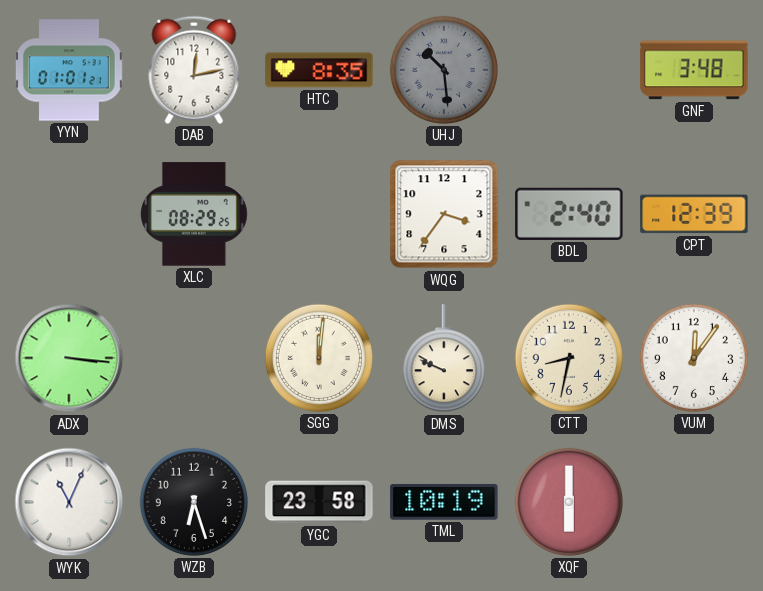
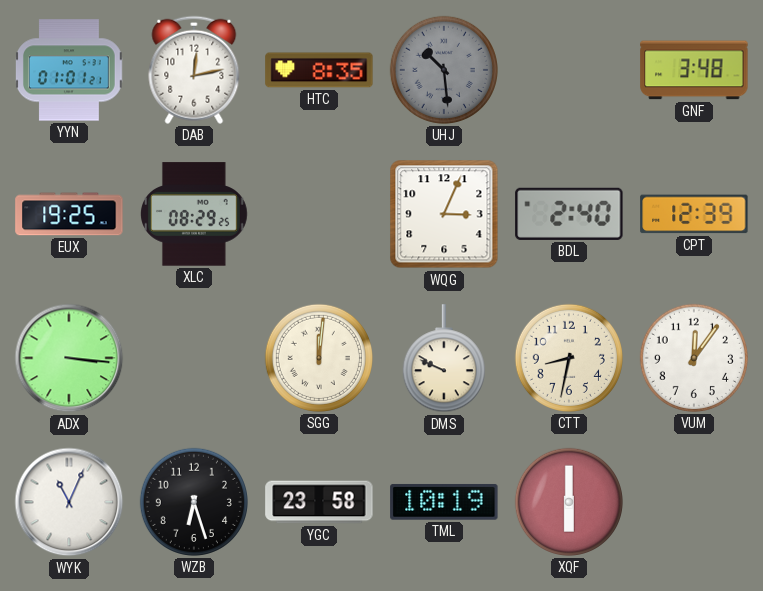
EUX: none -> 19:25 (69, 214)
WQG: 3:36 -> 3:04 (444, 214)
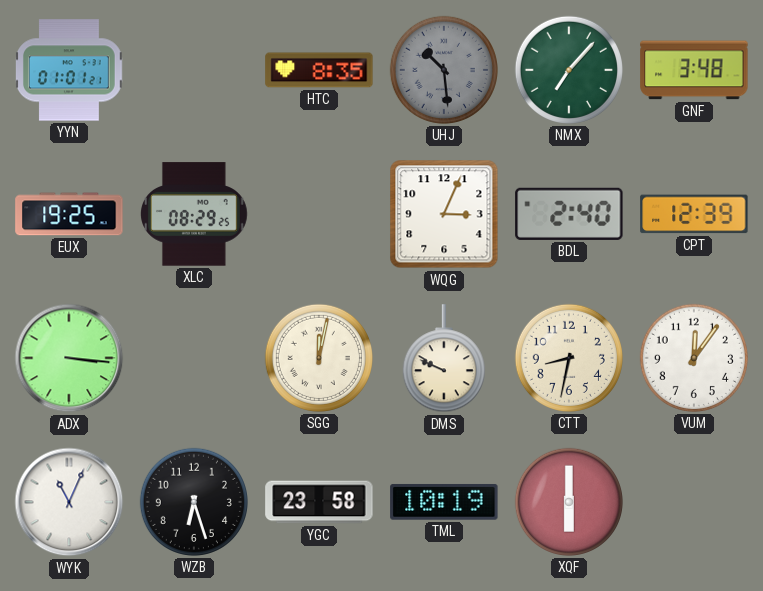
DAB: 12:13 -> none (194, 70)
NMX: none -> 7:07 (569, 70)
SGG: 12:01 -> 12:02 (319, 358)
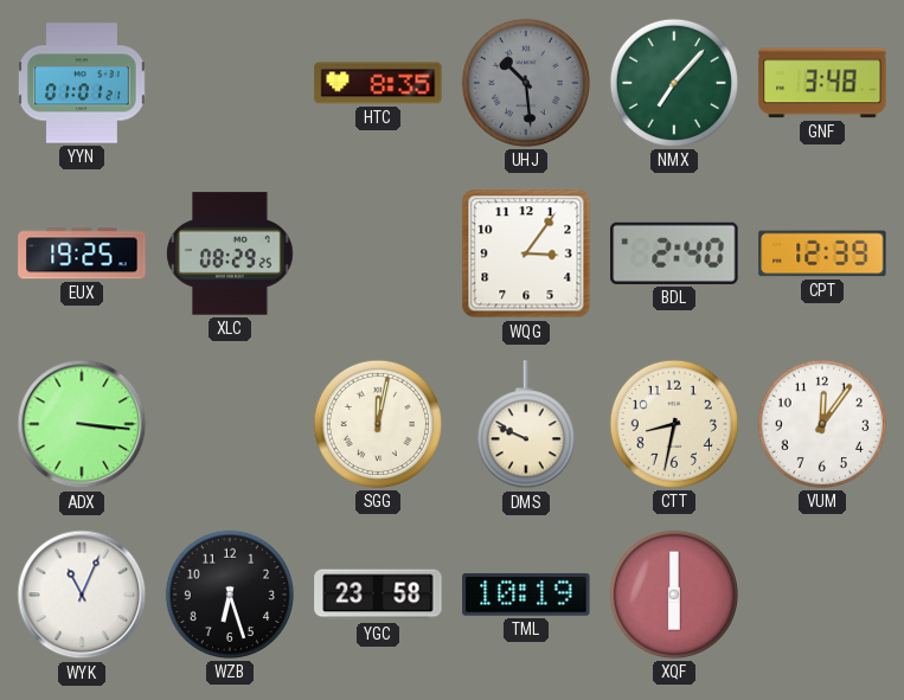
WQG: 3:04 -> 3:06 (526, 253)
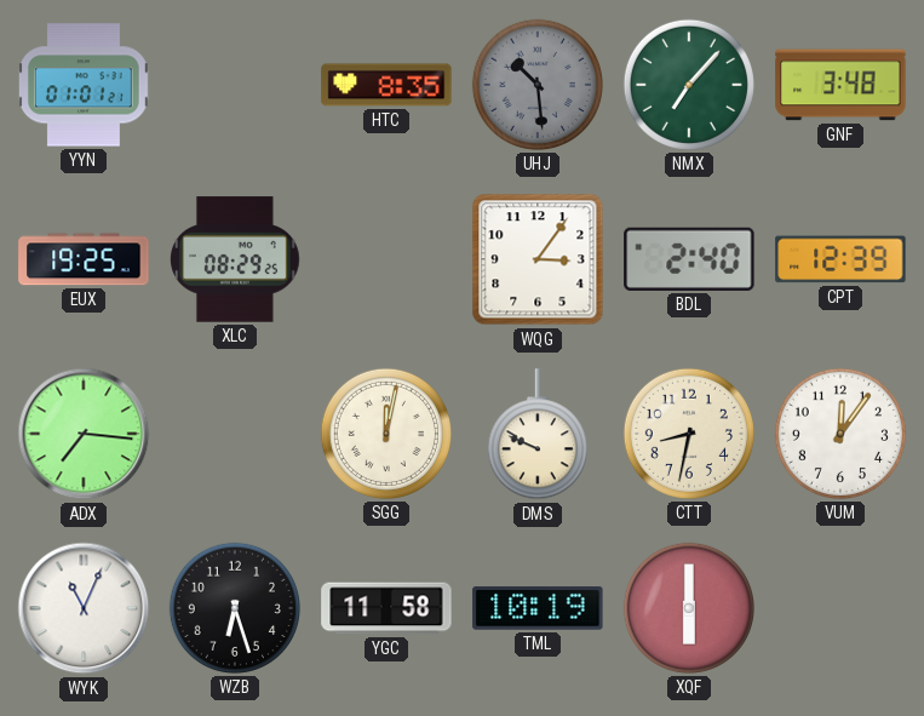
ADX: 3:16 -> 7:16 (84, 434)
YGC: 23:58 -> 11:58 (386, 608)
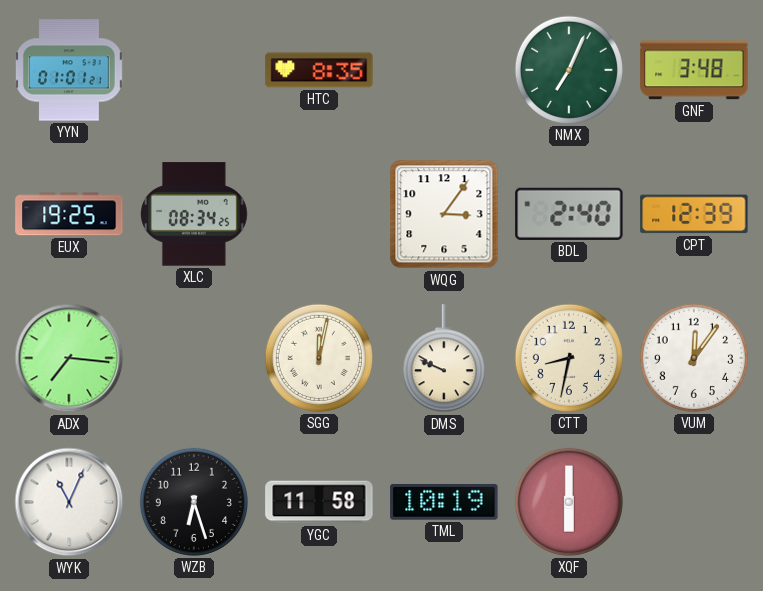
UHJ: 10:29 -> none (538, 85)
NMX: 7:07 -> 7:04 (569, 70)
XLC: 08:29 -> 08:34 (195, 214)
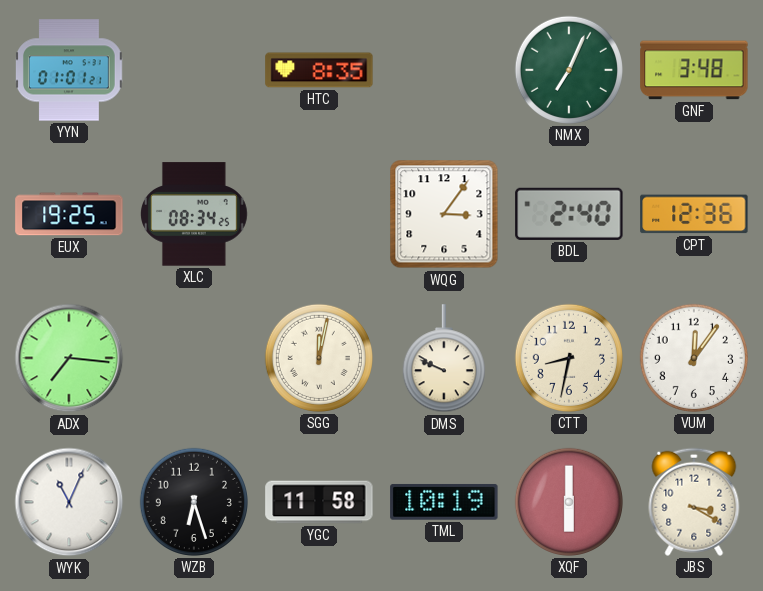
CPT: 12:39 -> 12:36 (694, 214)
JBS: none -> 3:20 (694, 502)
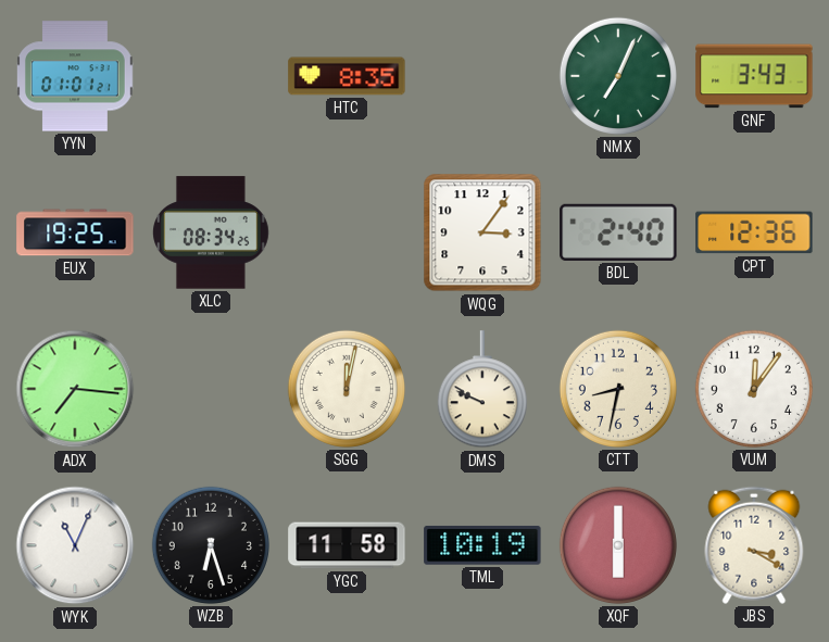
GNF: 3:48 -> 3:43 (754, 76)
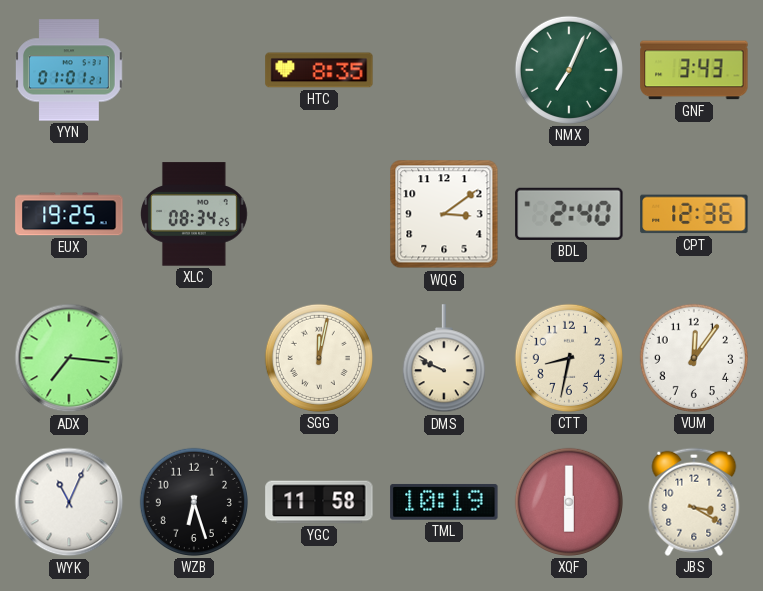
WQG: 3:06 -> 3:09 (444, 214)
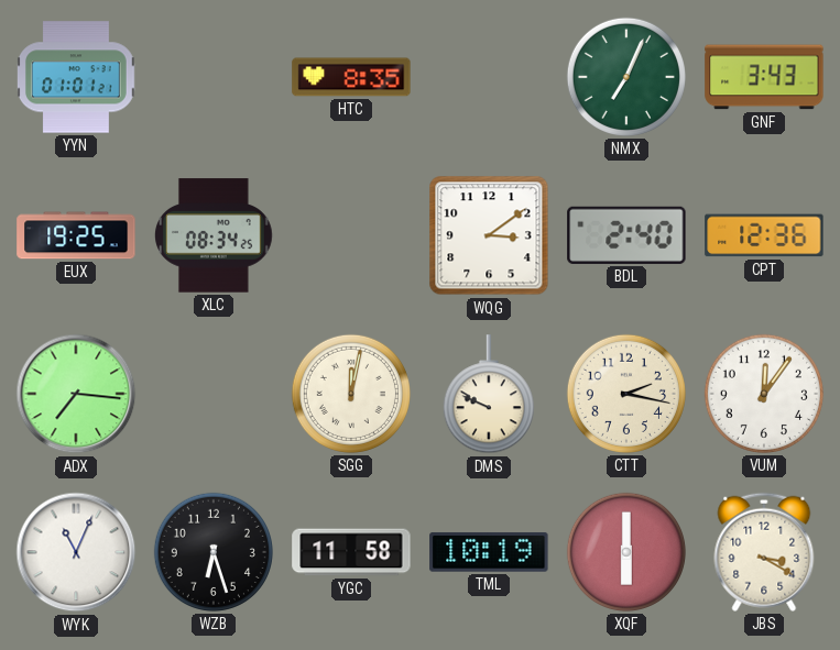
CTT: 8:32 -> 2:17 (626, 394)
